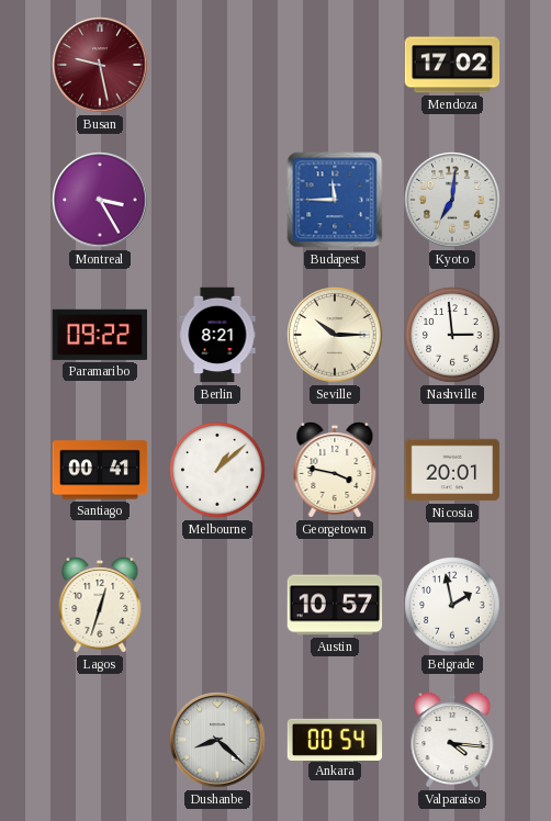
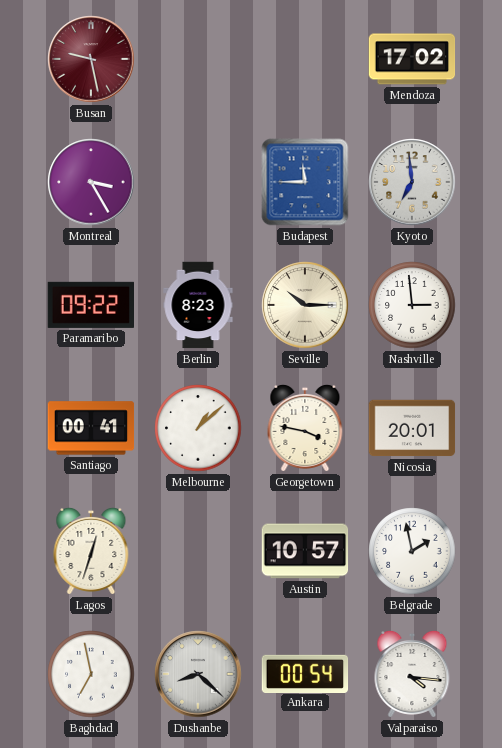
Kyoto: 7:01 -> 6:59 (412, 182)
Berlin: 8:21 -> 8:23 (198, 305)
Baghdad: none -> 6:58 (91, 674)
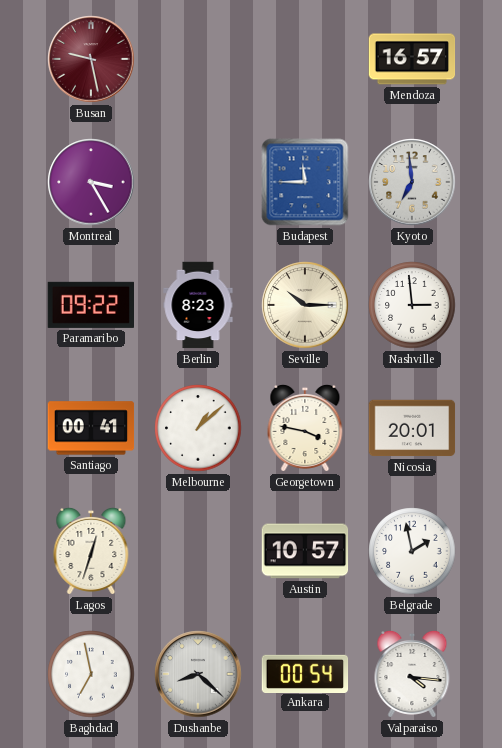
Mendoza: 17:02 -> 16:57 (412, 59)
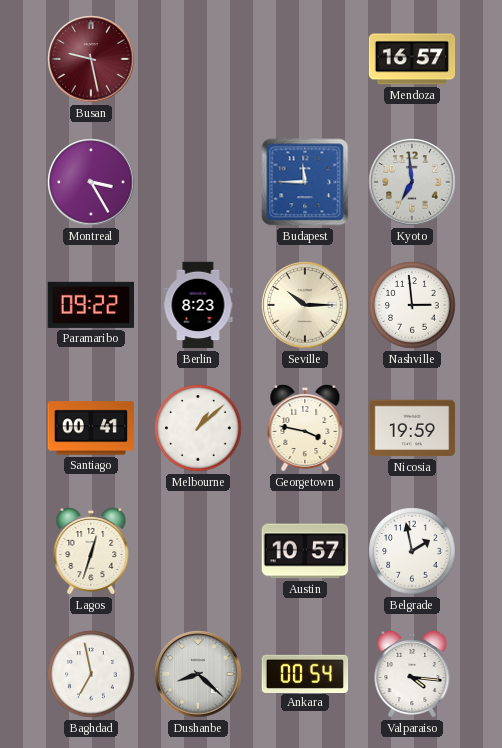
Nicosia: 20:01 -> 19:59 (412, 428)
